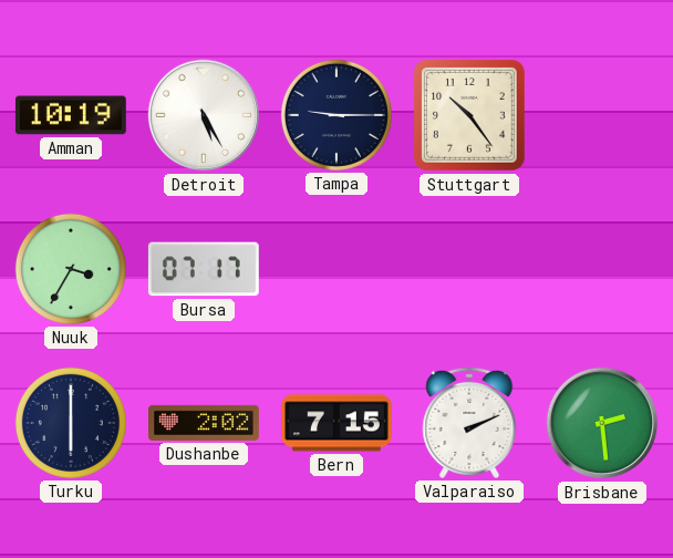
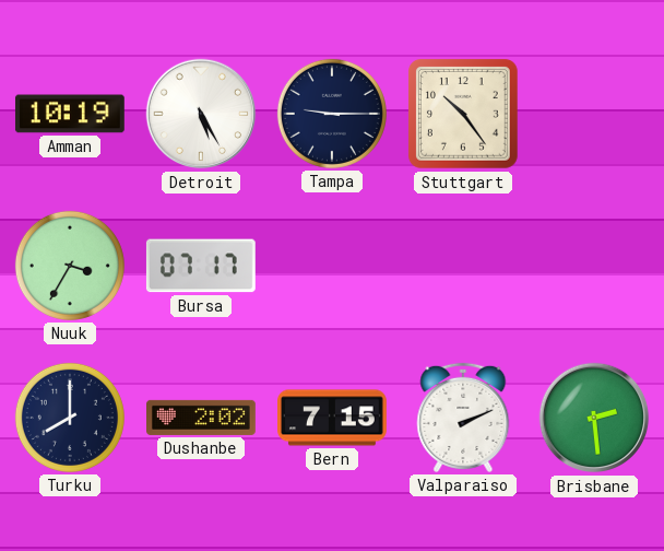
Turku: 6:00 -> 8:00 (70, 418)
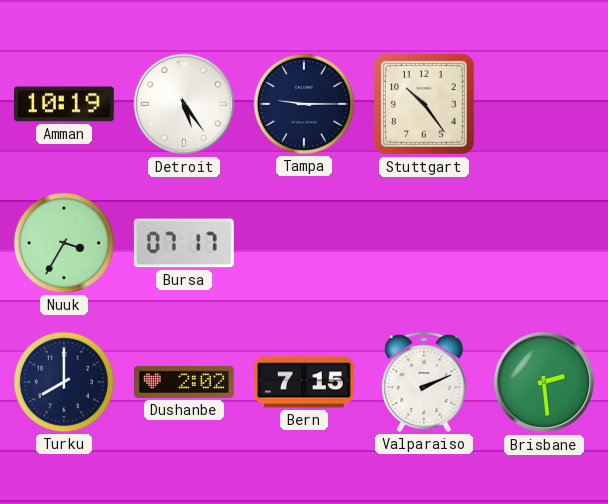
Detroit: 5:25 -> 5:24 (184, 104)
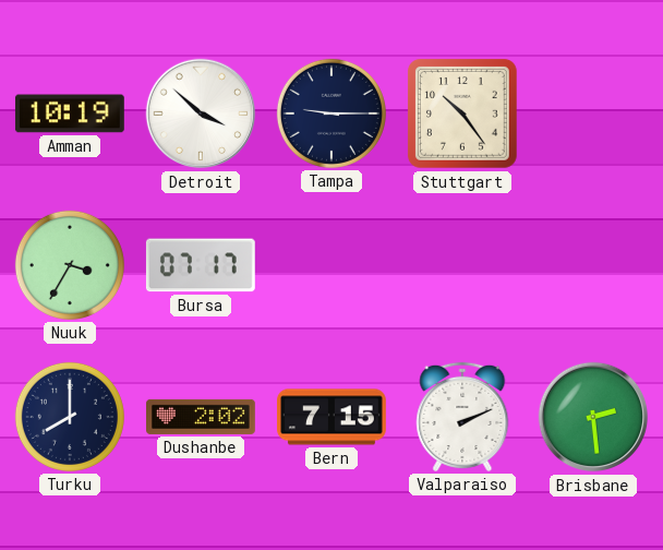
Detroit: 5:24 -> 3:52 (201, 113)
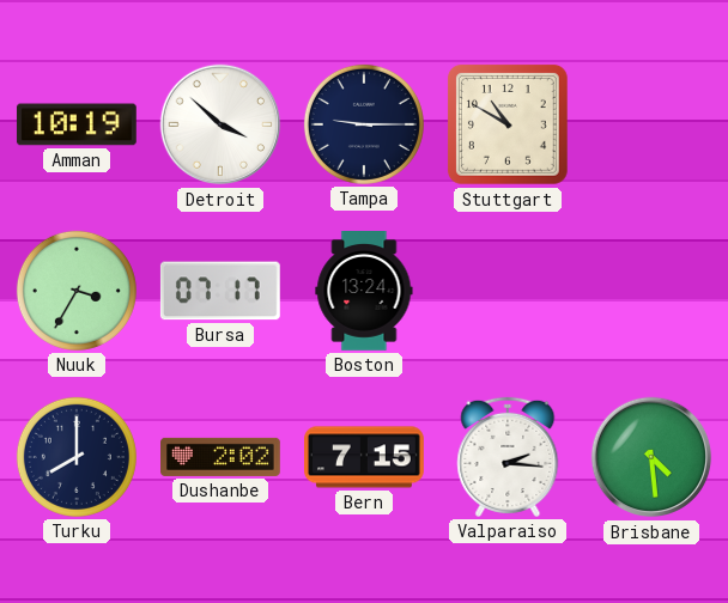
Stuttgart: 10:24 -> 10:50 (508, 124)
Boston: none -> 13:24 (364, 292)
Valparaiso: 2:11 -> 2:16 (508, 457)
Brisbane: 2:29 -> 4:29 (651, 457)
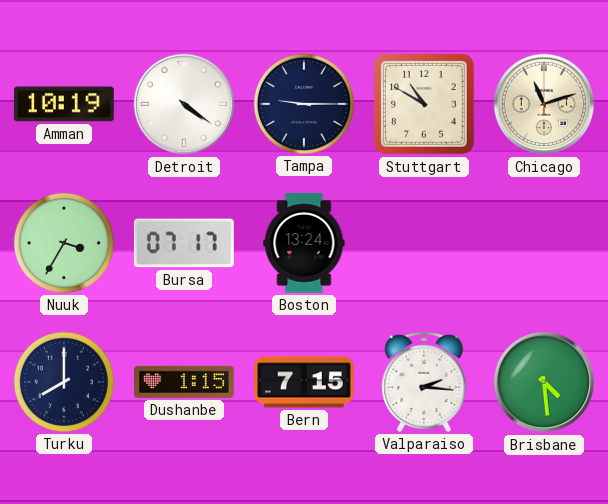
Detroit: 3:52 -> 4:21 (184, 104)
Chicago: none -> 11:12 (544, 104)
Dushanbe: 2:02 -> 1:15 (185, 382)
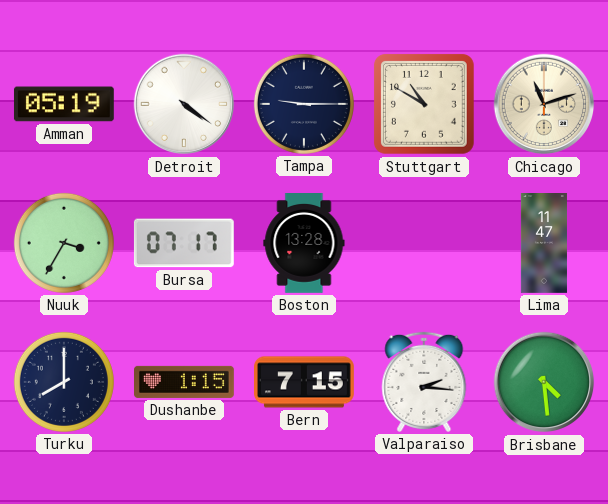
Amman: 10:19 -> 05:19 (64, 104)
Boston: 13:24 -> 13:28 (304, 244)
Lima: none -> 11:47 (544, 244)
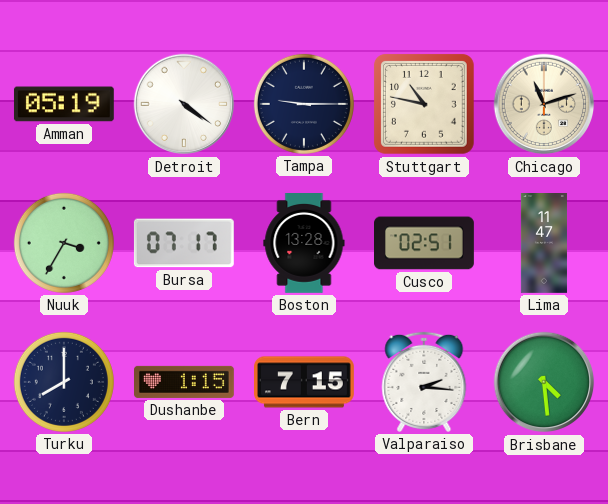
Stuttgart: 10:50 -> 10:47 (424, 104)
Cusco: none -> 02:51 (425, 243)
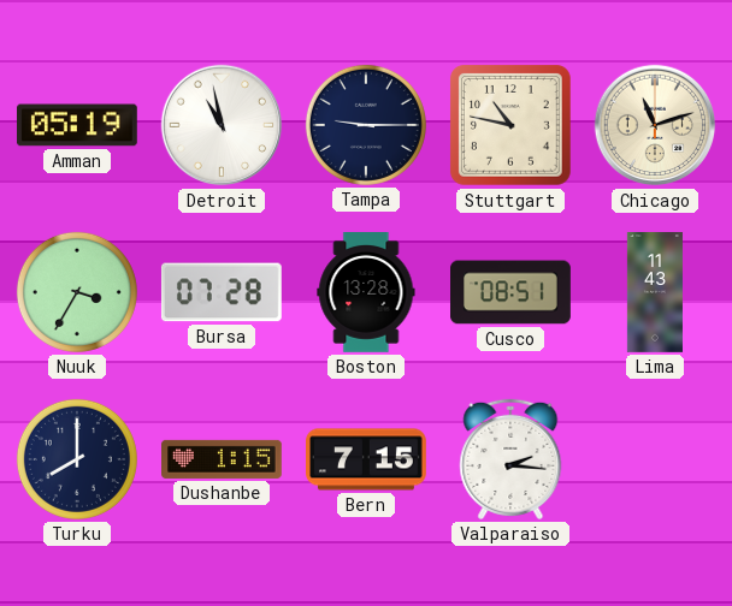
Detroit: 4:21 -> 10:58 (222, 125)
Bursa: 07:17 -> 07:28 (222, 292)
Cusco: 02:51 -> 08:51 (512, 292)
Lima: 11:47 -> 11:43 (655, 293)
Brisbane: 4:29 -> none (544, 382)
